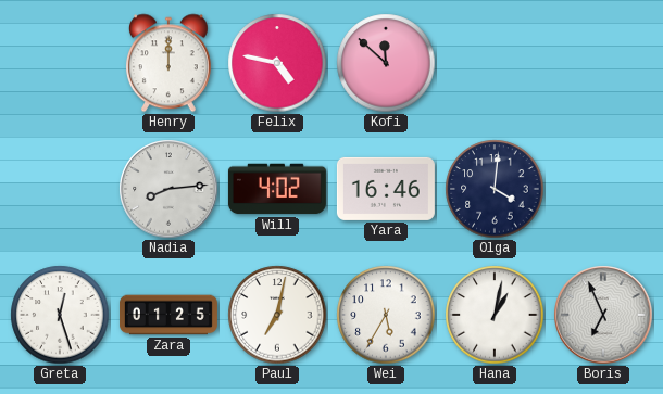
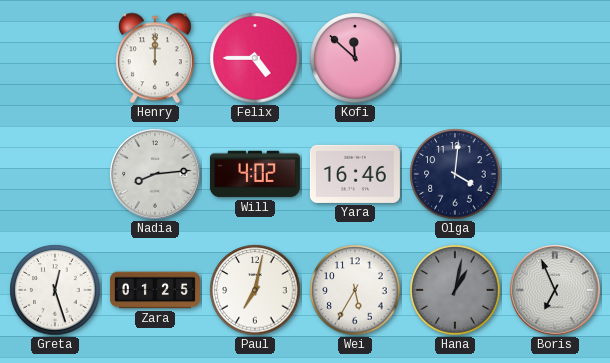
Felix: 4:47 -> 4:45 (255, 58)
Hana dial: white -> grey (455, 290)
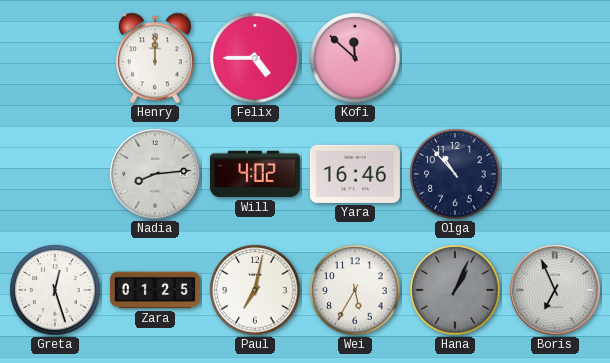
Olga: 4:01 -> 10:53 (455, 174)
Hana: 1:02 -> 1:04 (455, 290)
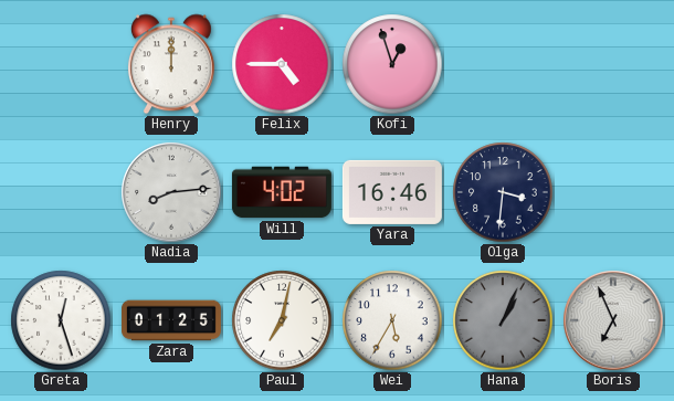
Kofi: 11:52 -> 12:57 (392, 64)
Olga: 10:53 -> 3:31 (503, 192)
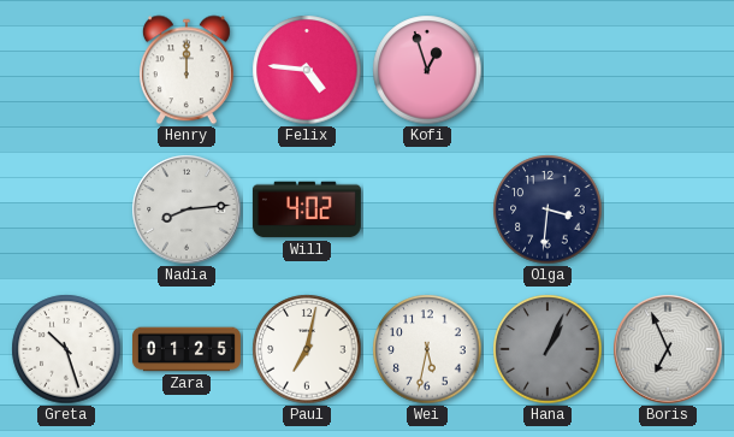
Felix: 4:45 -> 4:46 (307, 70)
Yara: 16:46 -> none (392, 192)
Greta: 12:27 -> 10:27 (66, 349)
Wei: 5:35 -> 5:32 (427, 349)
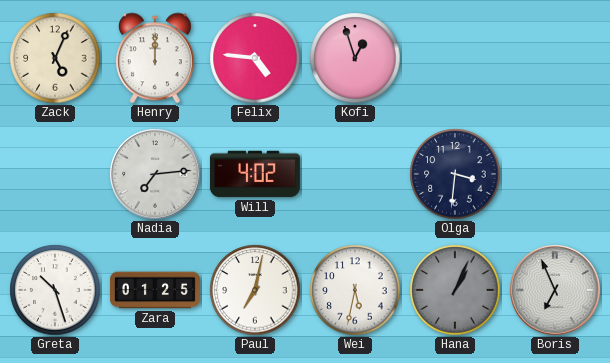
Zack: none -> 5:04 (55, 58)
Nadia: 8:14 -> 7:14 (155, 174)
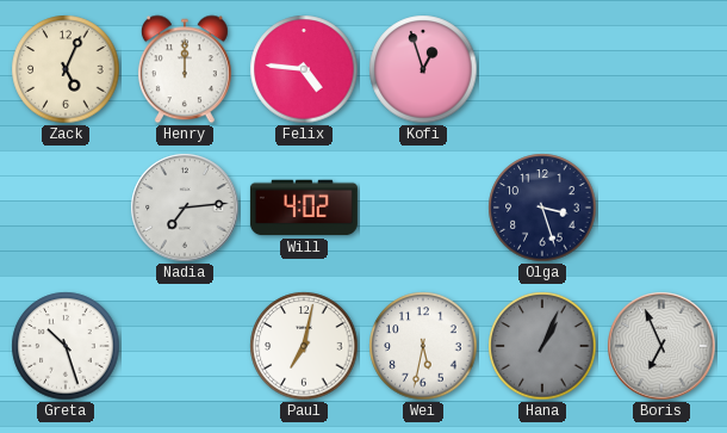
Olga: 3:31 -> 3:27 (542, 208)
Zara: 01:25 -> none (155, 290)
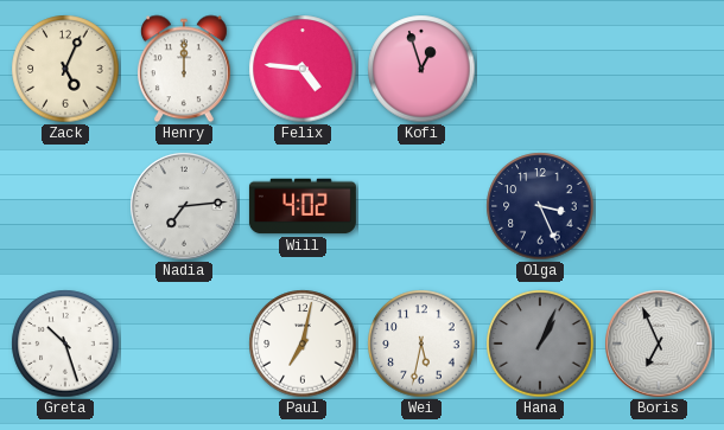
Olga: 3:27 -> 3:26 (540, 206)
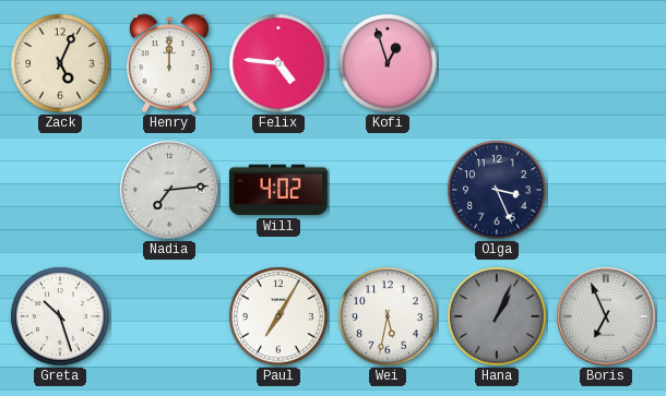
Paul: 7:02 -> 7:05 (278, 316)
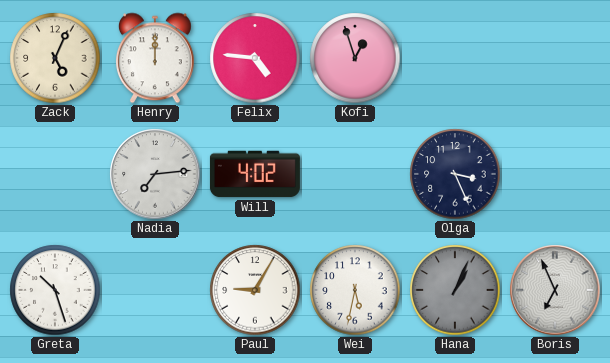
Paul: 7:05 -> 9:05 (255, 290)
